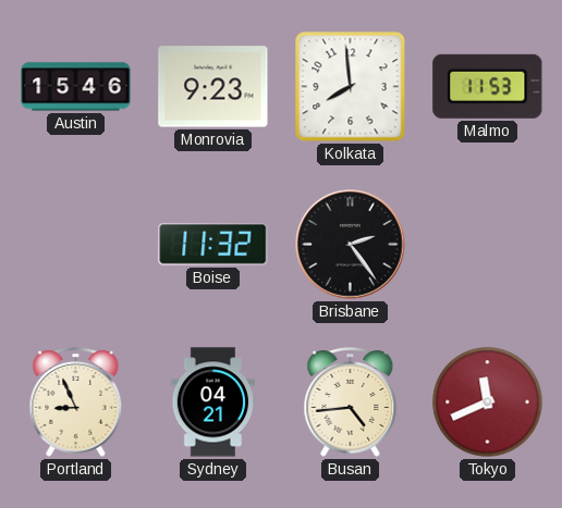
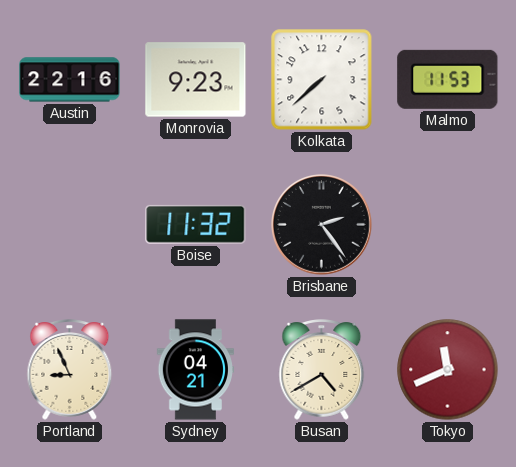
Austin: 15:46 -> 22:16 (70, 80)
Kolkata: 7:59 -> 7:38 (322, 80)
Busan: 4:44 -> 4:40 (322, 370)
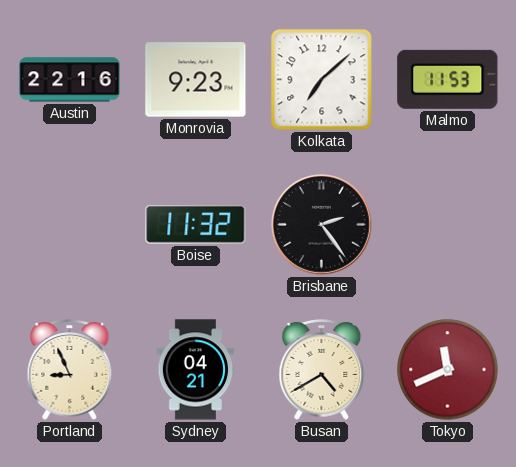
Kolkata: 7:38 -> 7:08 (322, 80)
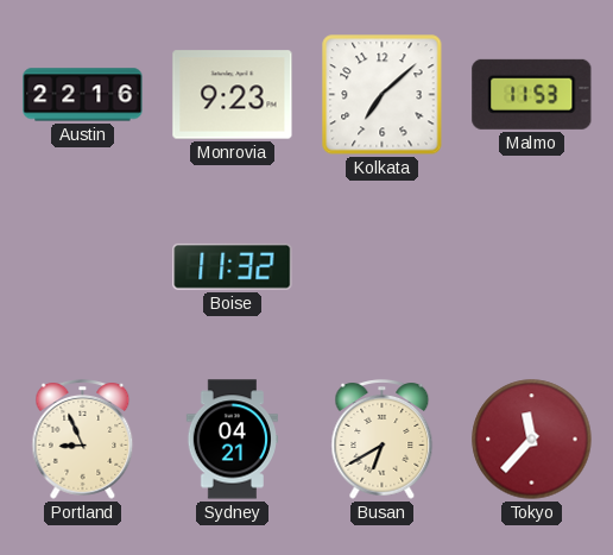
Brisbane: 2:24 -> none (322, 225)
Busan: 4:40 -> 6:40 (383, 440)
Tokyo: 11:41 -> 11:37 (532, 440)
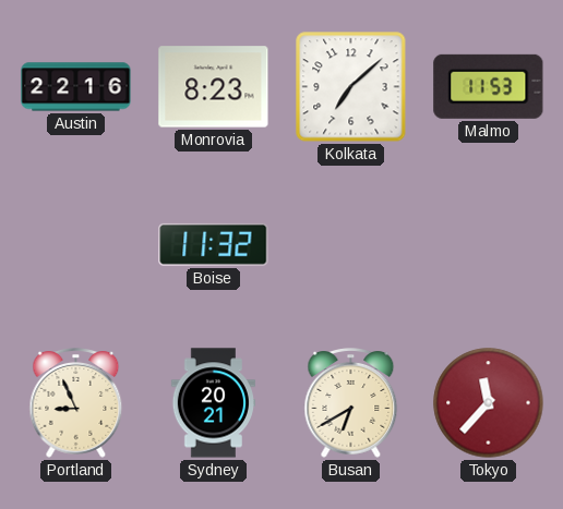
Monrovia: 9:23 -> 8:23 (214, 87)
Sydney: 04:21 -> 20:21 (213, 403)
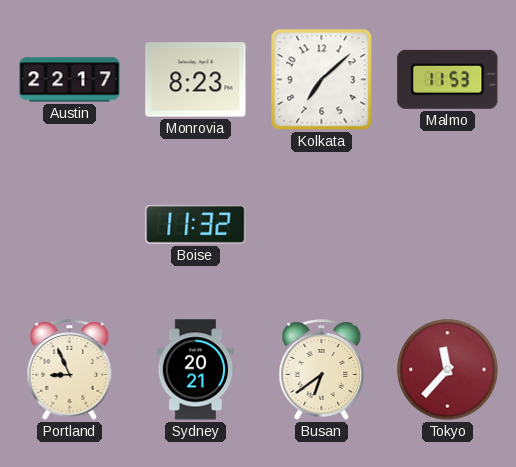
Austin: 22:16 -> 22:17 (70, 80)
Busan: 6:40 -> 6:39 (322, 370)
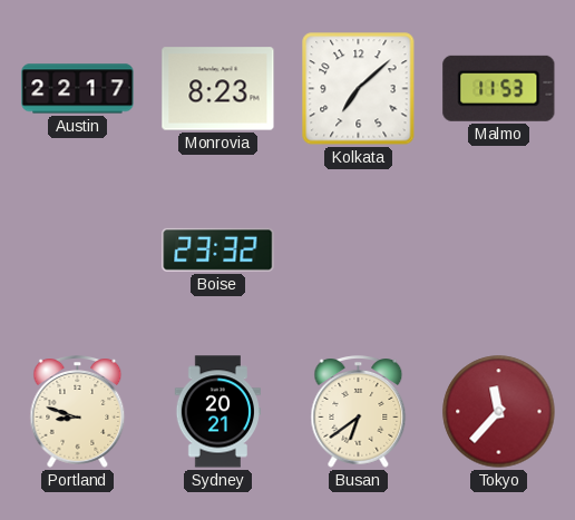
Boise: 11:32 -> 23:32 (218, 249)
Portland: 8:56 -> 8:48 (78, 412)
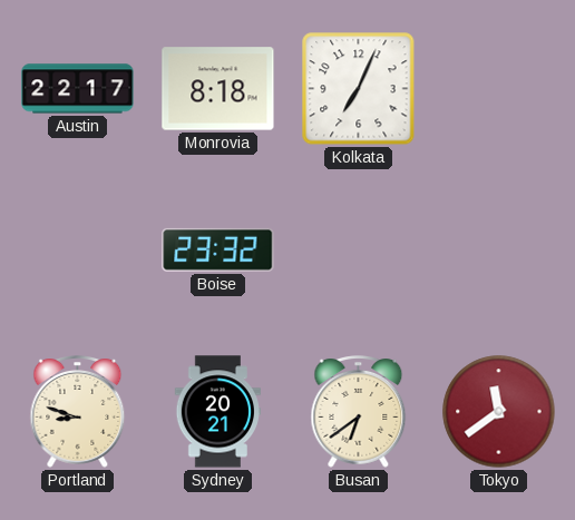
Monrovia: 8:23 -> 8:18 (218, 89)
Kolkata: 7:08 -> 7:04 (359, 89)
Malmo: 11:53 -> none (499, 88)
Tokyo: 11:37 -> 11:39 (499, 412)
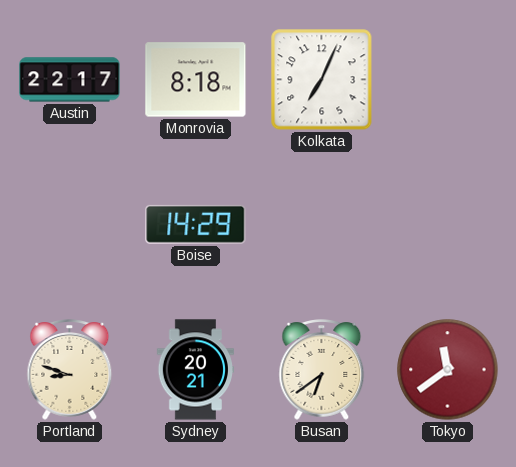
Boise: 23:32 -> 14:29 (196, 224)
